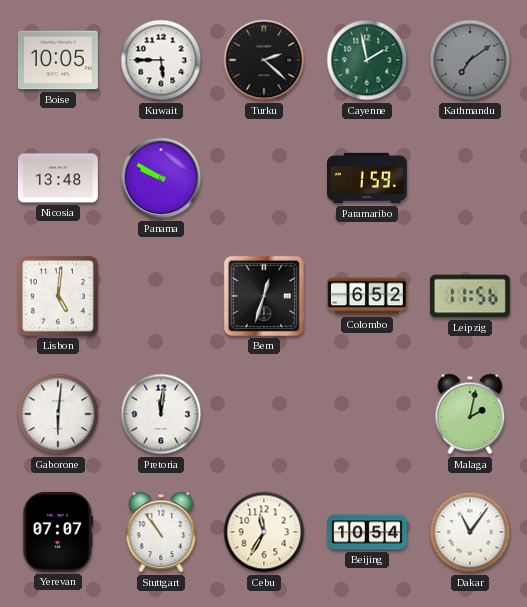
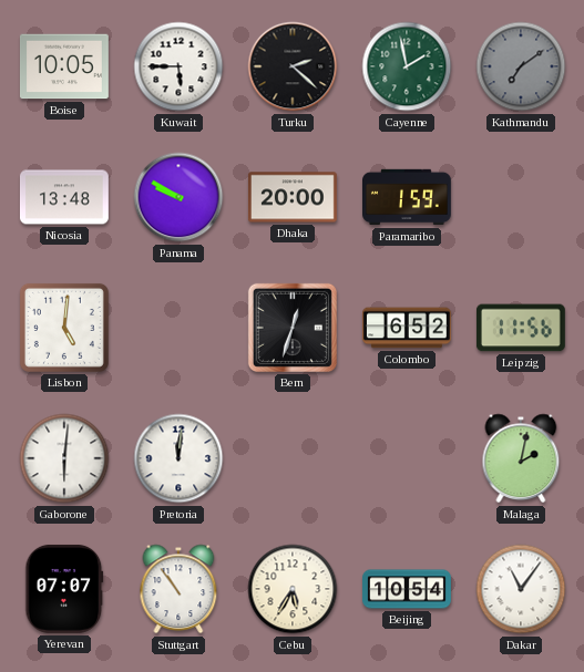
Dhaka: none -> 20:00 (293, 197)
Cebu: 11:35 -> 5:35 (293, 589)
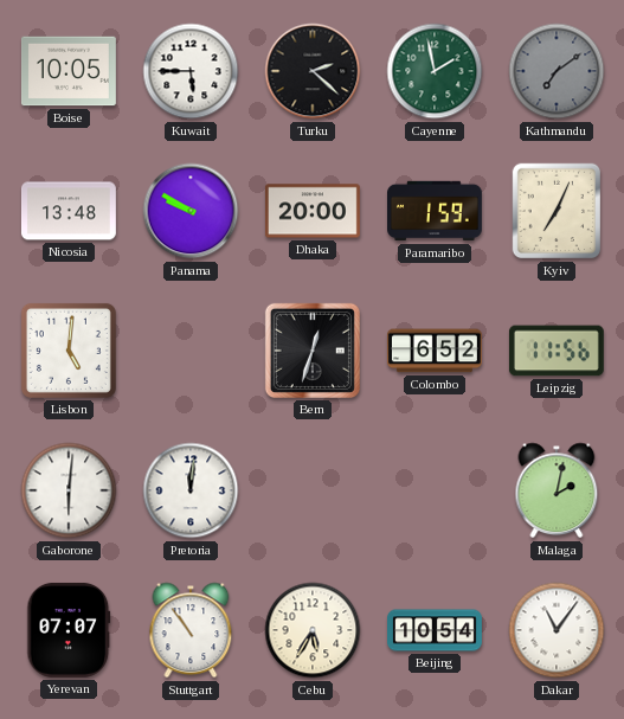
Kyiv: none -> 7:04 (555, 211)
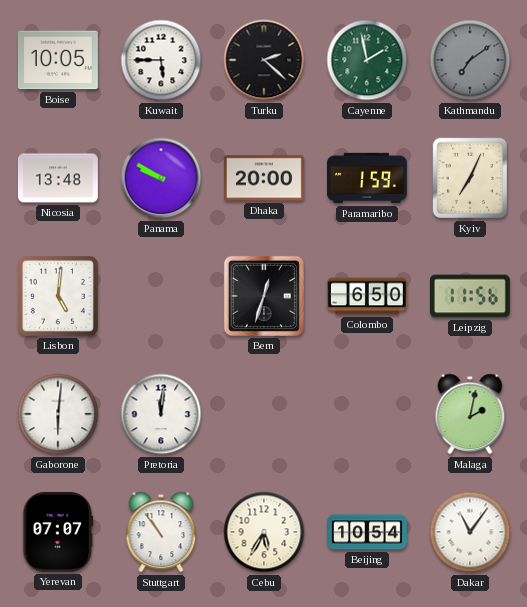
Colombo: 6:52 -> 6:50 (367, 296)
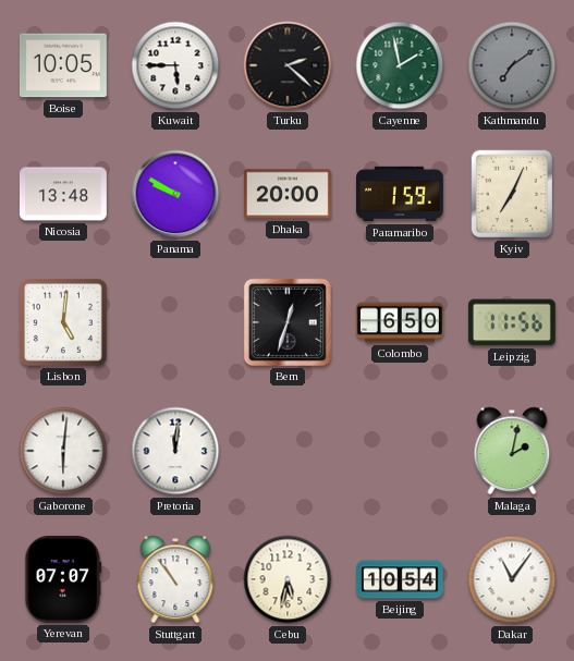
Cebu: 5:35 -> 5:32 (288, 579)
